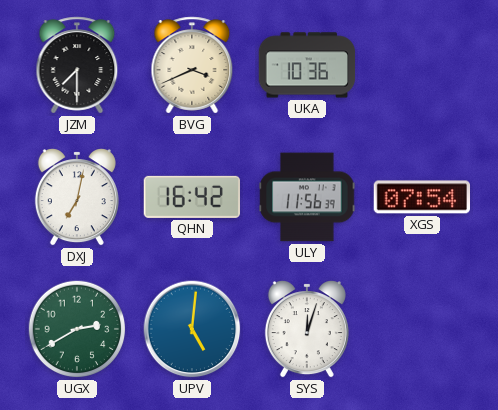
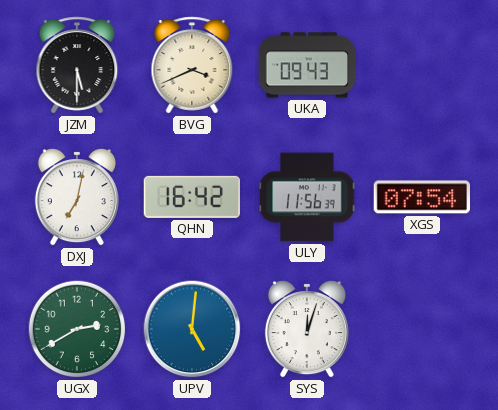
JZM: 7:30 -> 5:30 (77, 65)
UKA: 10:36 -> 09:43 (307, 65)
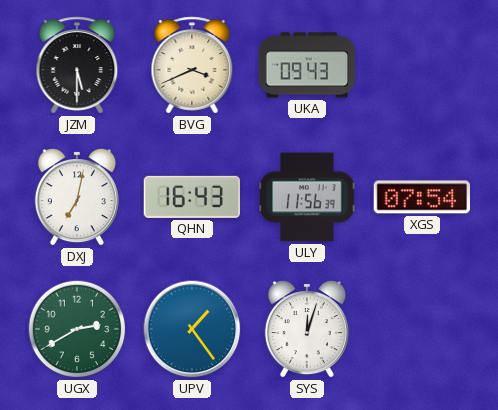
QHN: 16:42 -> 16:43 (191, 197)
UPV: 5:01 -> 1:24 (192, 329)
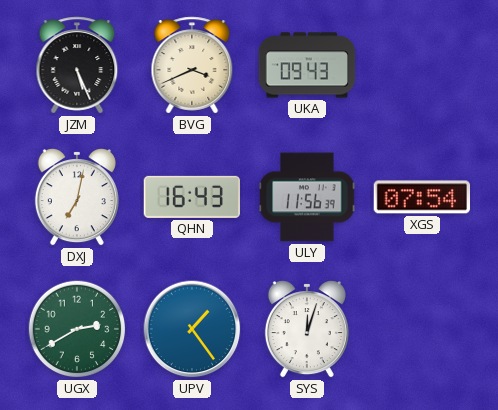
JZM: 5:30 -> 5:26 (77, 65)
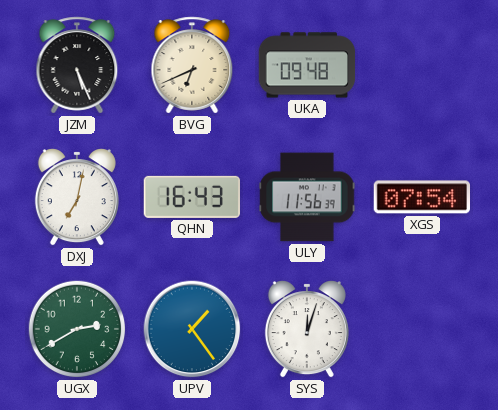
BVG: 3:41 -> 6:41 (192, 65)
UKA: 09:43 -> 09:48 (307, 65)
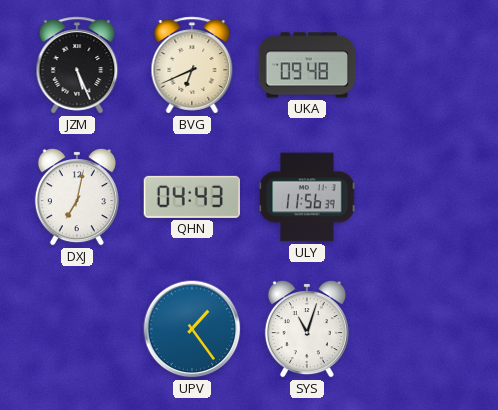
QHN: 16:43 -> 04:43 (191, 197)
XGS: 07:54 -> none (421, 197)
UGX: 2:40 -> none (77, 329)
SYS: 12:03 -> 11:03 (307, 329)
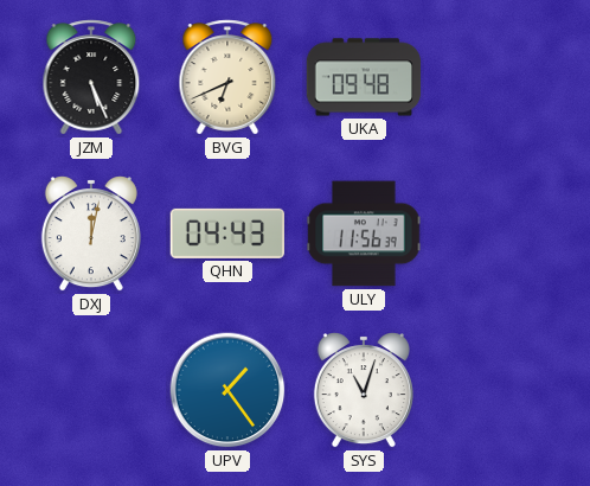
DXJ: 7:02 -> 12:02 (91, 234)
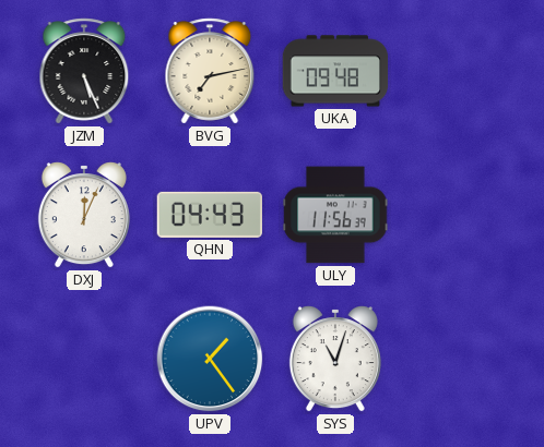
BVG: 6:41 -> 7:13 (210, 71)
DXJ: 12:02 -> 12:04 (84, 215)
